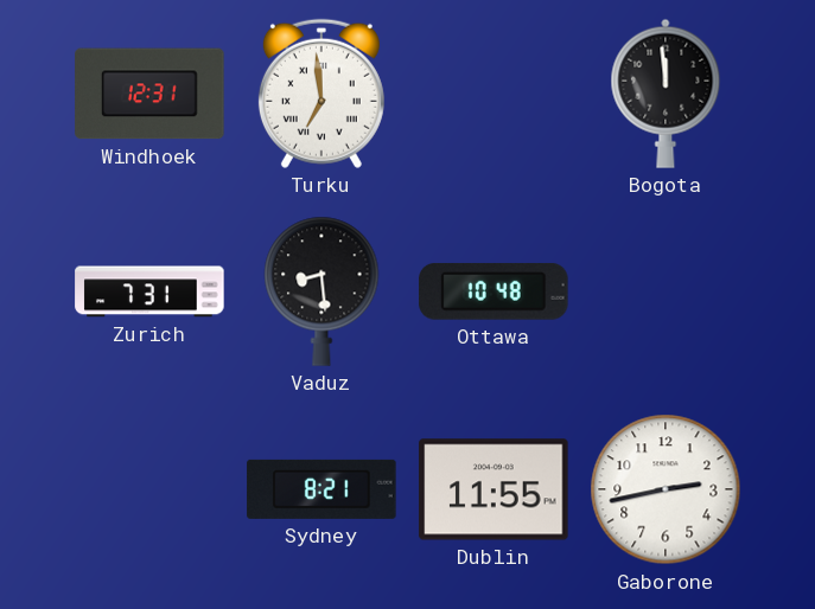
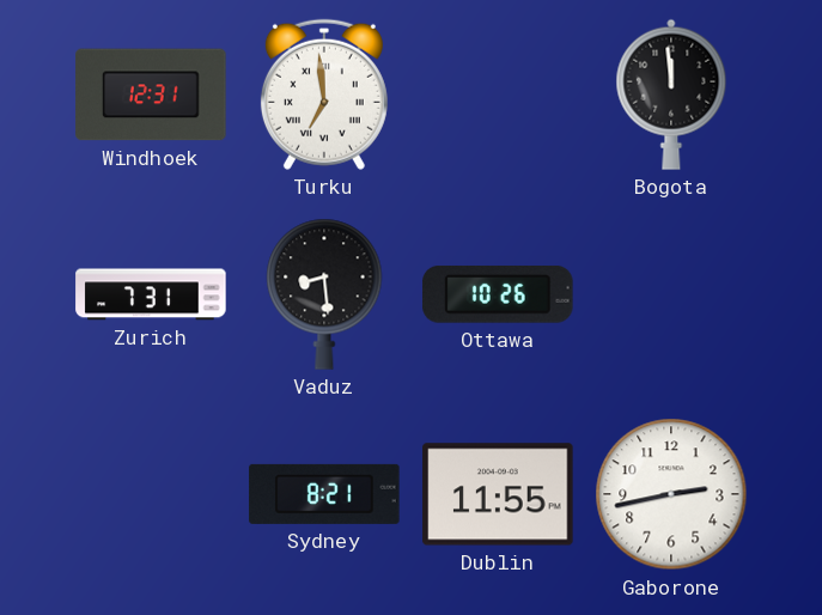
Ottawa: 10:48 -> 10:26 (498, 294)
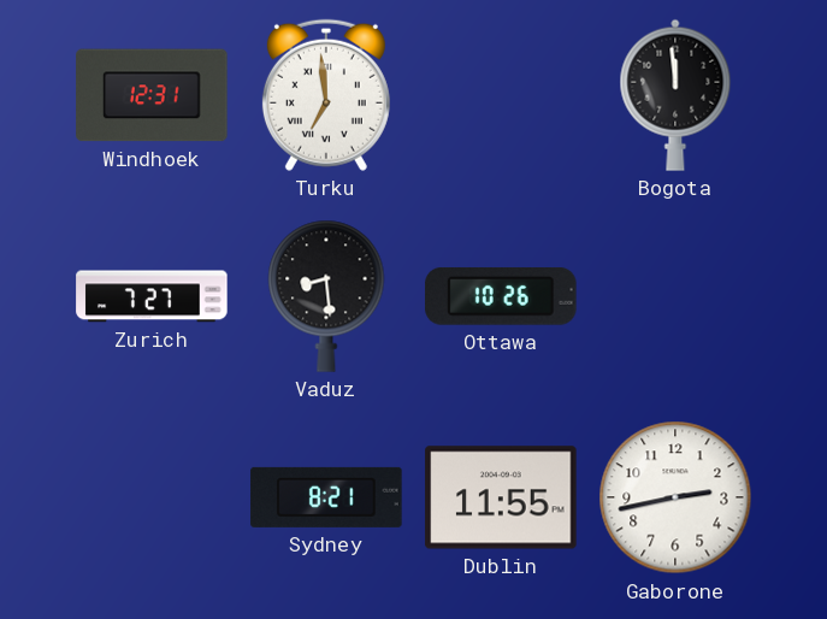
Zurich: 7:31 -> 7:27 (152, 296)
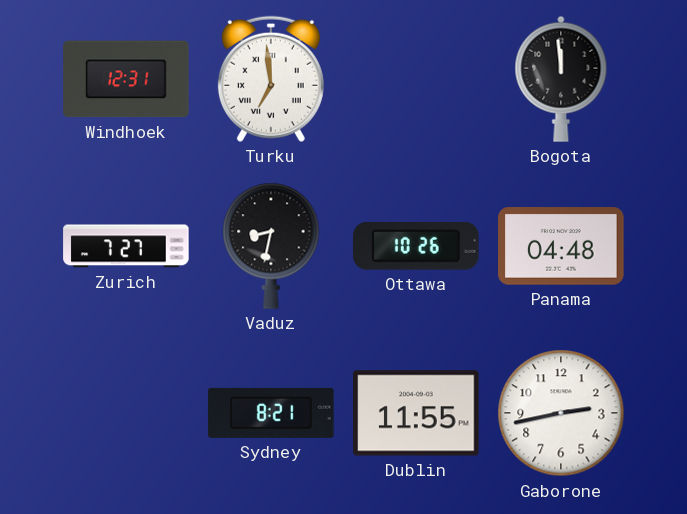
Vaduz: 8:29 -> 8:32 (271, 246)
Panama: none -> 04:48 (561, 246)
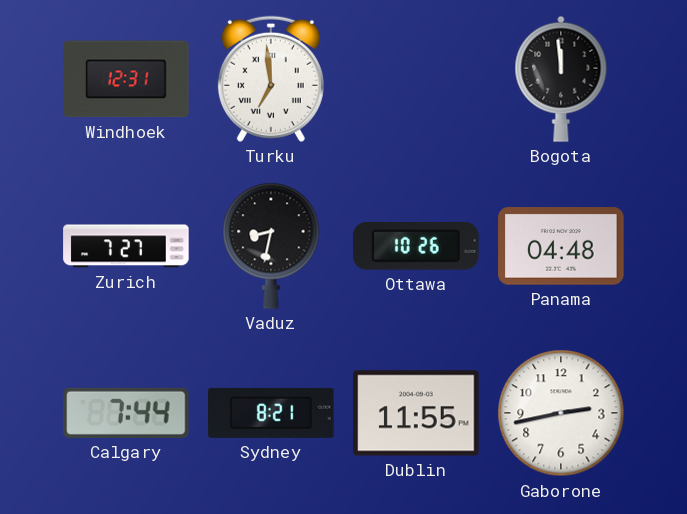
Calgary: none -> 7:44 (126, 413)
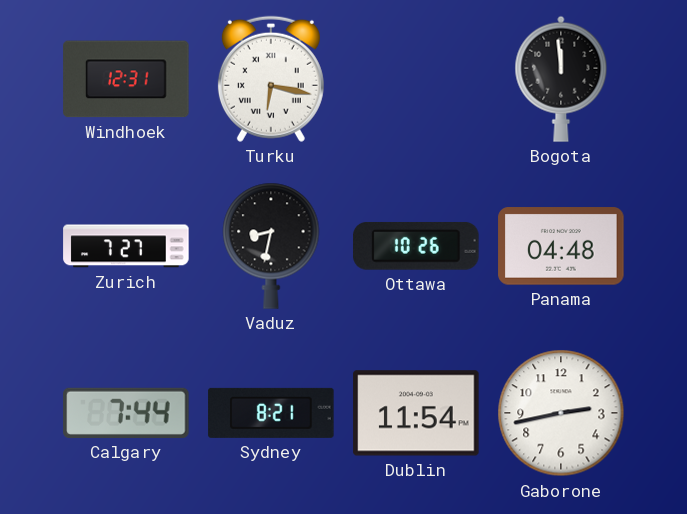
Turku: 6:59 -> 6:17 (271, 79)
Dublin: 11:55 -> 11:54 (416, 413)
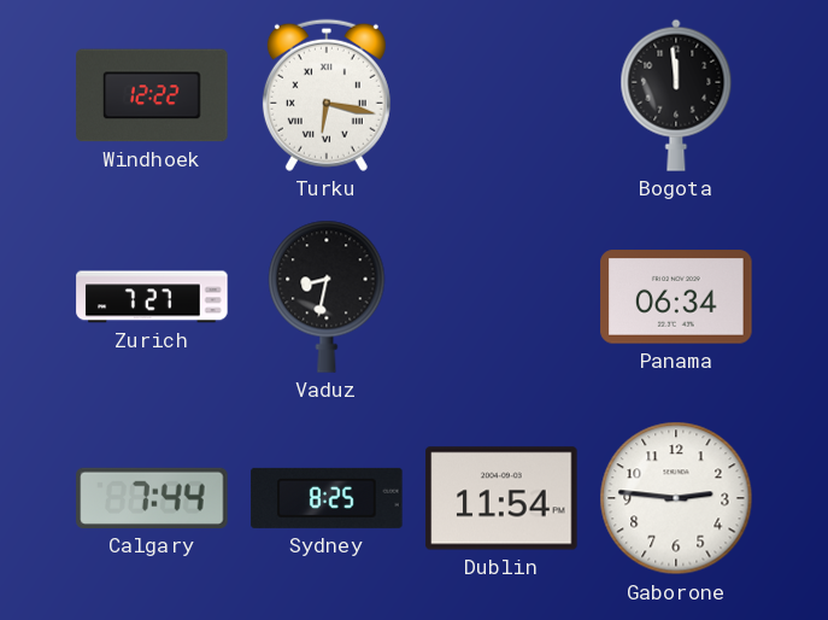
Windhoek: 12:31 -> 12:22 (152, 95)
Ottawa: 10:26 -> none (416, 246)
Panama: 04:48 -> 06:34 (676, 297)
Sydney: 8:21 -> 8:25 (327, 498)
Gaborone: 2:43 -> 2:46 (676, 498)
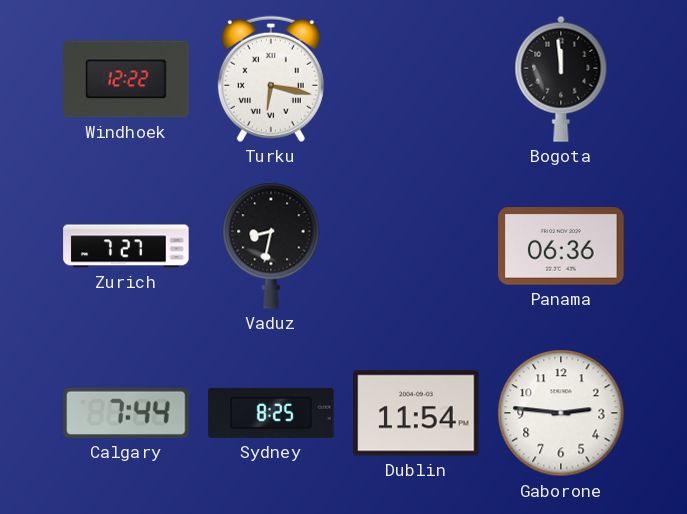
Panama: 06:34 -> 06:36 (561, 246)
